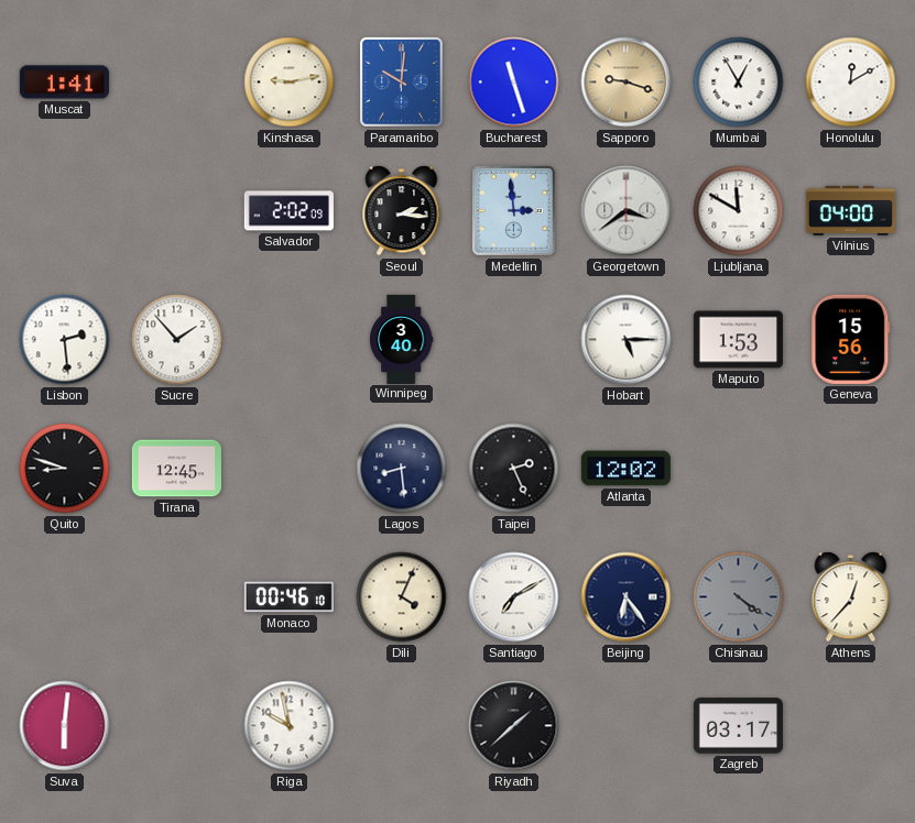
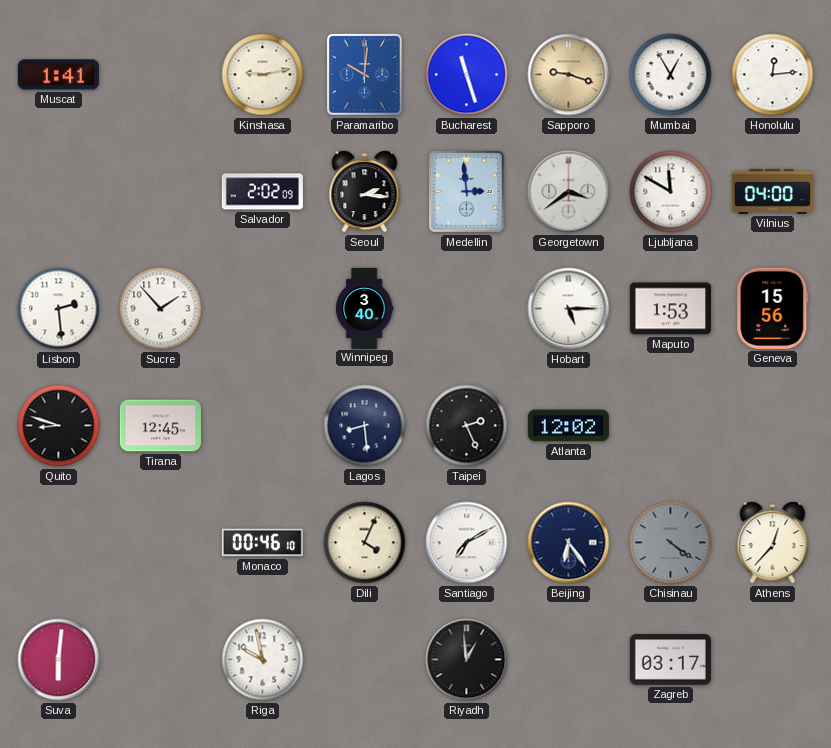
Honolulu: 12:10 -> 12:14 (773, 75)
Riyadh: 1:38 -> 12:59 (467, 660)
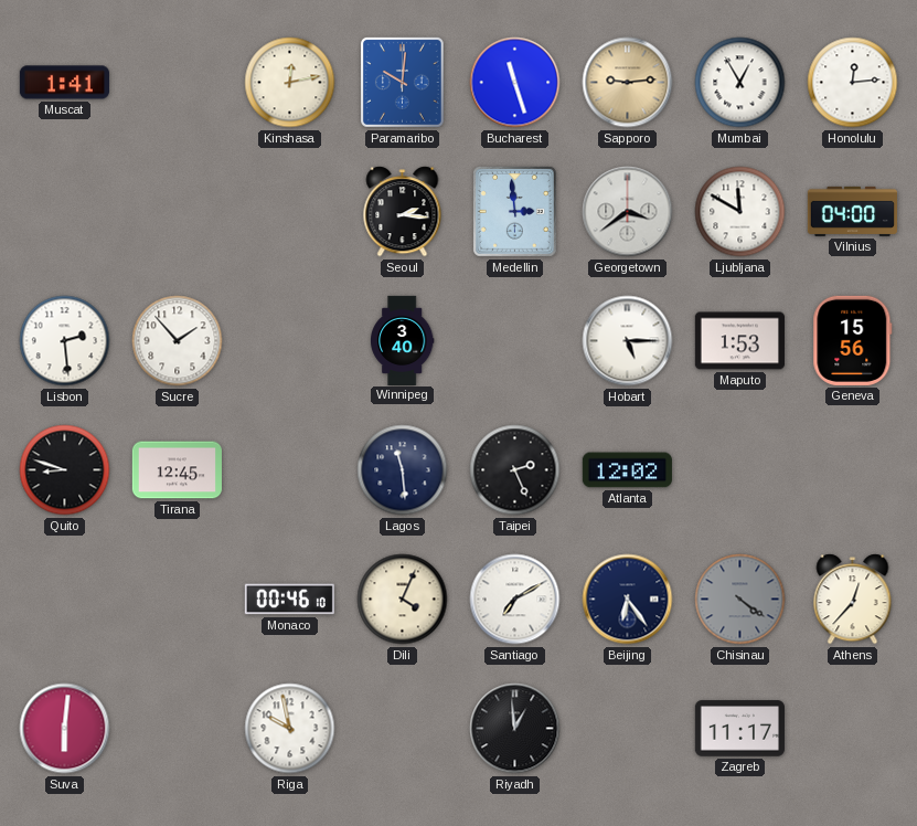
Kinshasa: 9:13 -> 12:13 (290, 83)
Sapporo: 9:18 -> 9:14 (628, 83)
Salvador: 2:02 -> none (262, 192)
Lagos: 8:29 -> 11:29 (403, 470)
Zagreb: 03:17 -> 11:17 (739, 729)
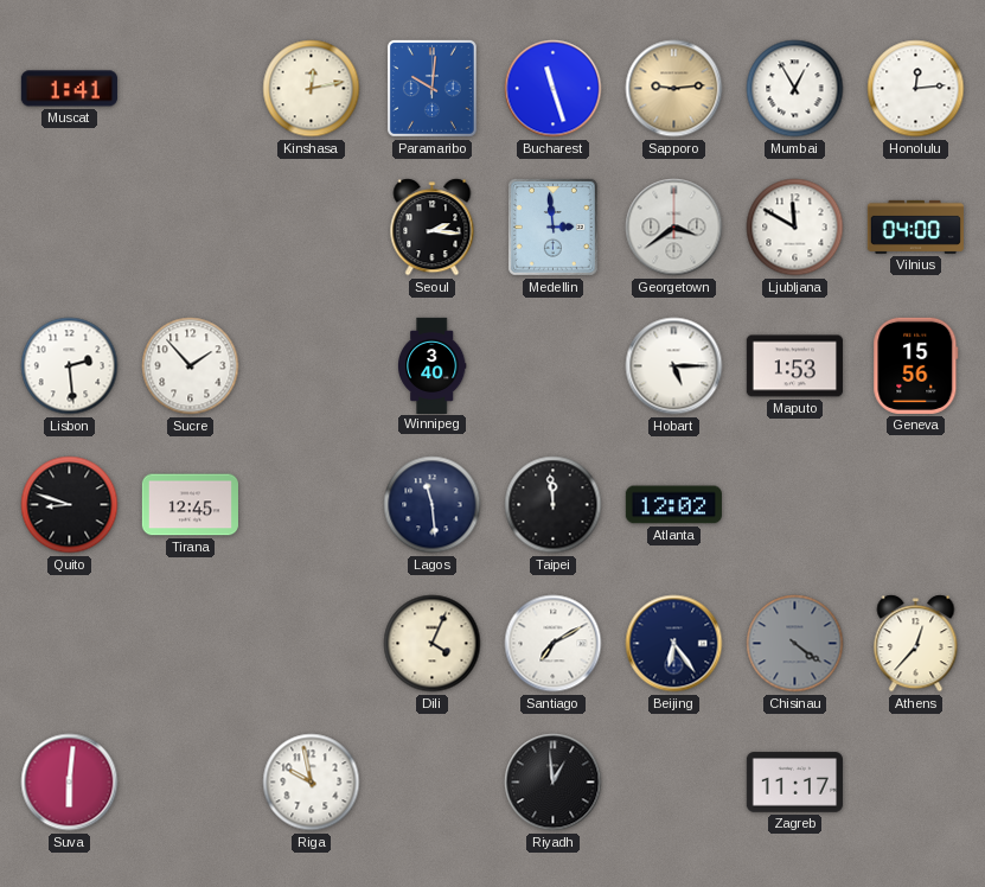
Taipei: 2:26 -> 11:59 (554, 505)
Monaco: 00:46 -> none (289, 600)
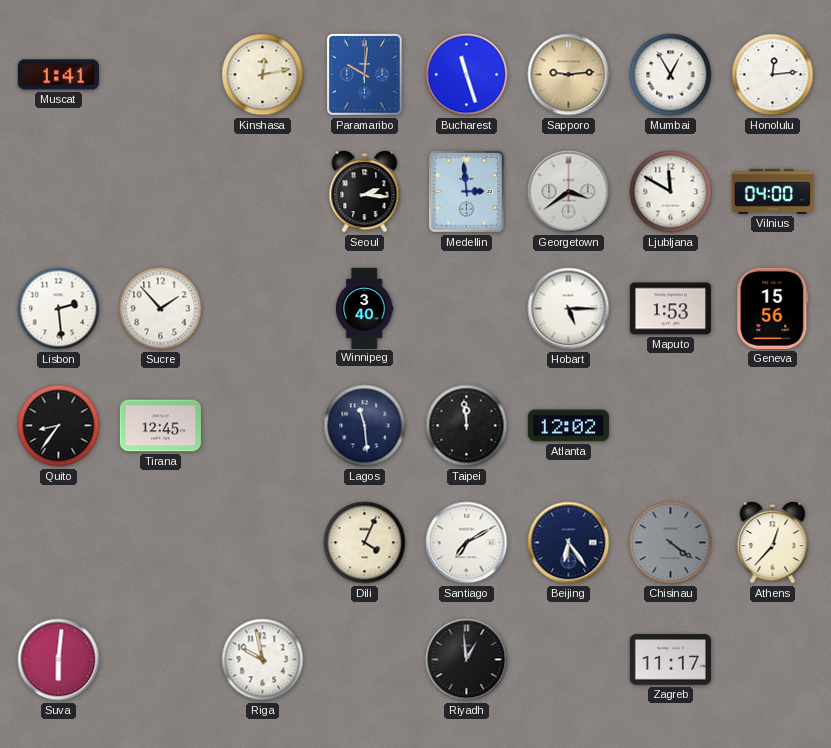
Quito: 8:48 -> 8:36 (59, 426)
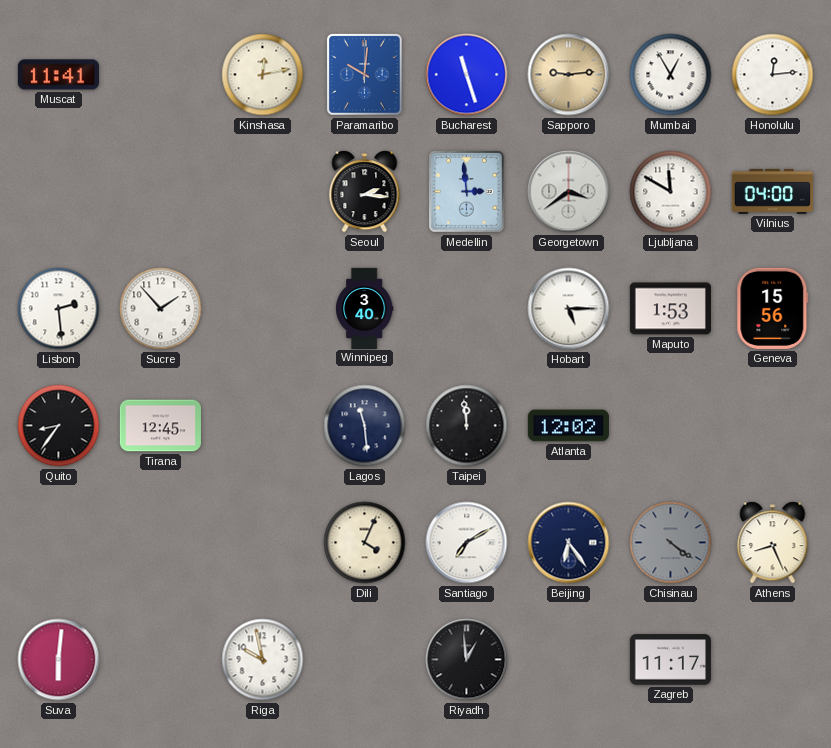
Muscat: 1:41 -> 11:41 (58, 75)
Athens: 12:37 -> 8:26 (773, 543)
